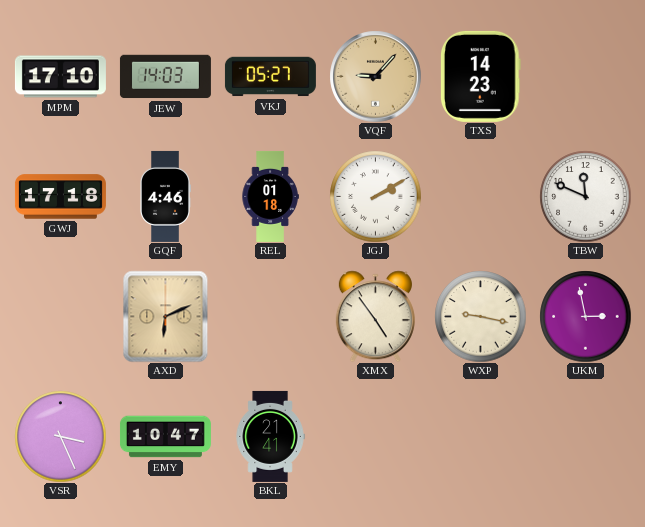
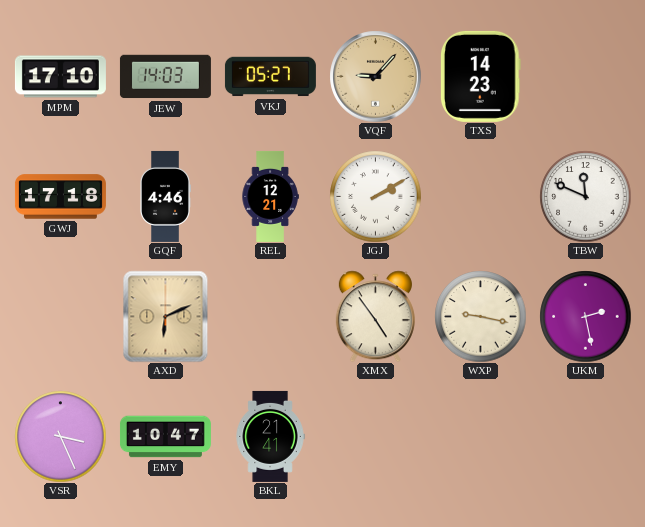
REL: 01:18 -> 12:21 (270, 196)
UKM: 2:58 -> 2:28 (585, 316)
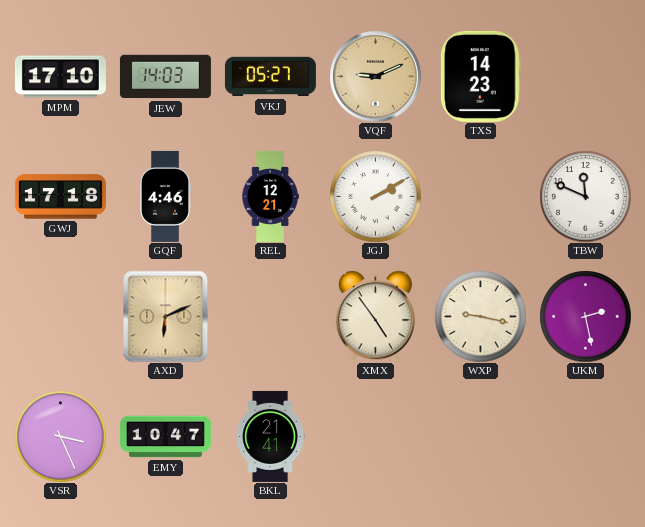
VQF: 9:07 -> 9:11 (375, 76)
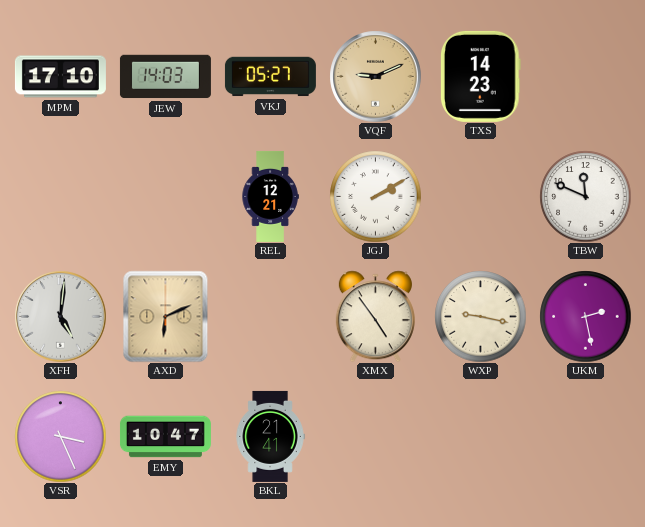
GWJ: 17:18 -> none (60, 197)
GQF: 4:46 -> none (166, 196)
XFH: none -> 5:01 (60, 316)
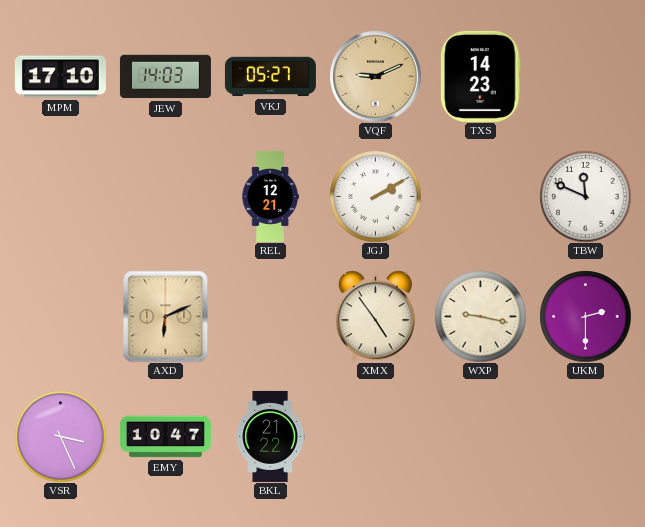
XFH: 5:01 -> none (60, 316)
UKM: 2:28 -> 2:30 (585, 316)
BKL: 21:41 -> 21:22 (270, 436)
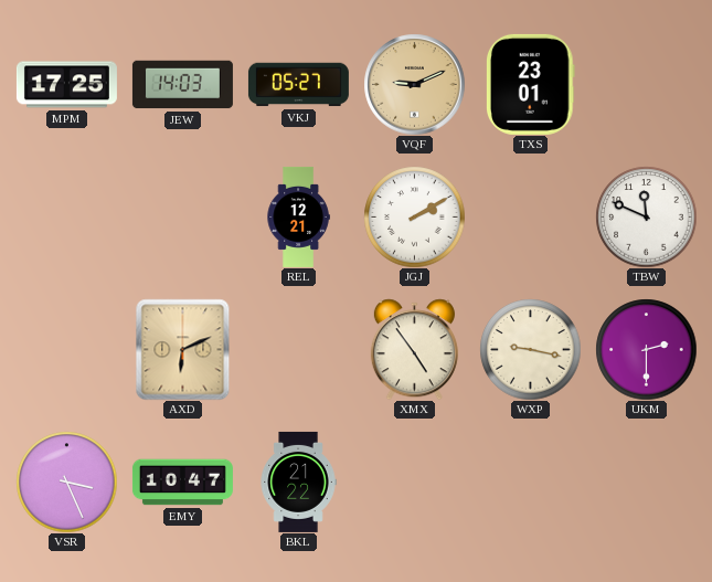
MPM: 17:10 -> 17:25 (66, 85)
TXS: 14:23 -> 23:01 (531, 84)
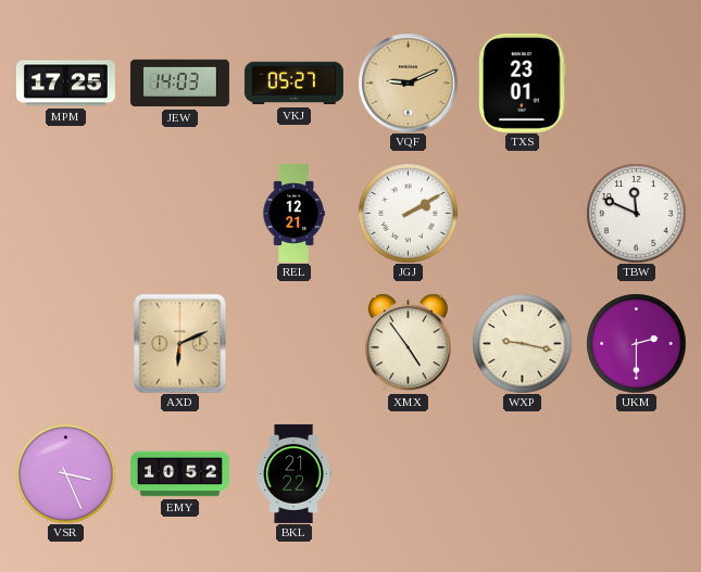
EMY: 10:47 -> 10:52 (179, 474)
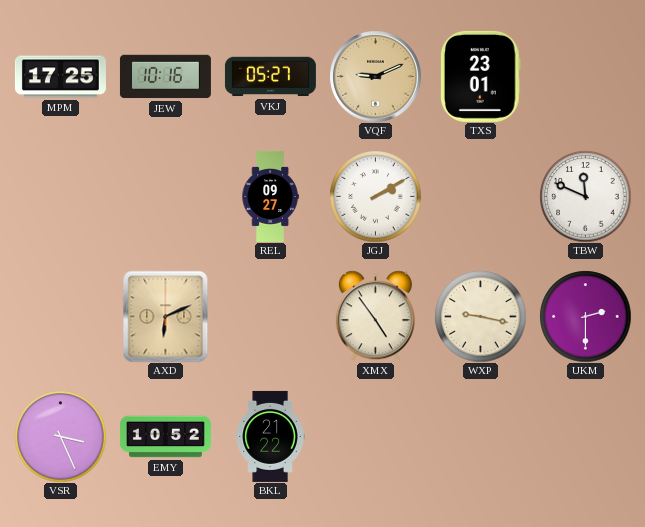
JEW: 14:03 -> 10:16 (165, 77)
REL: 12:21 -> 09:27 (270, 196)
